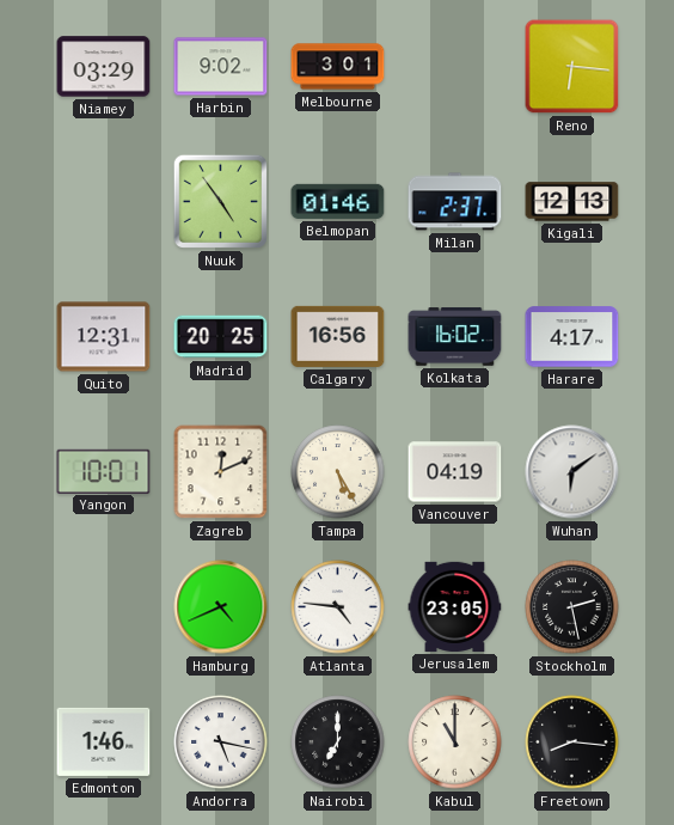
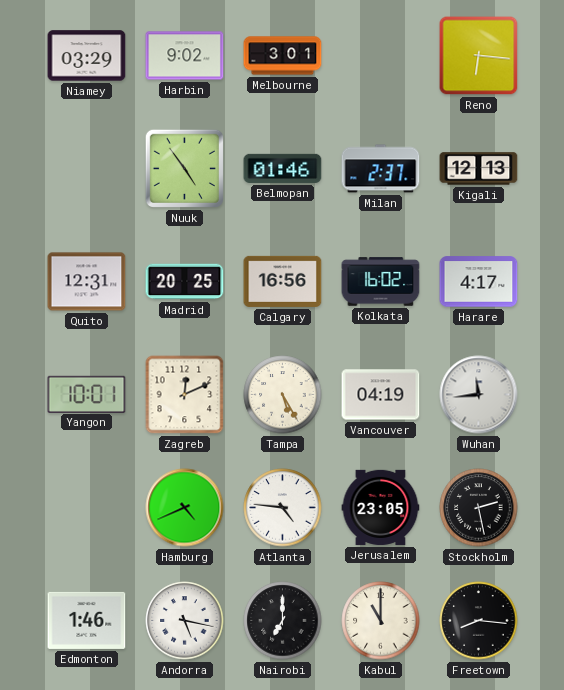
Wuhan: 6:09 -> 11:44 (479, 395)
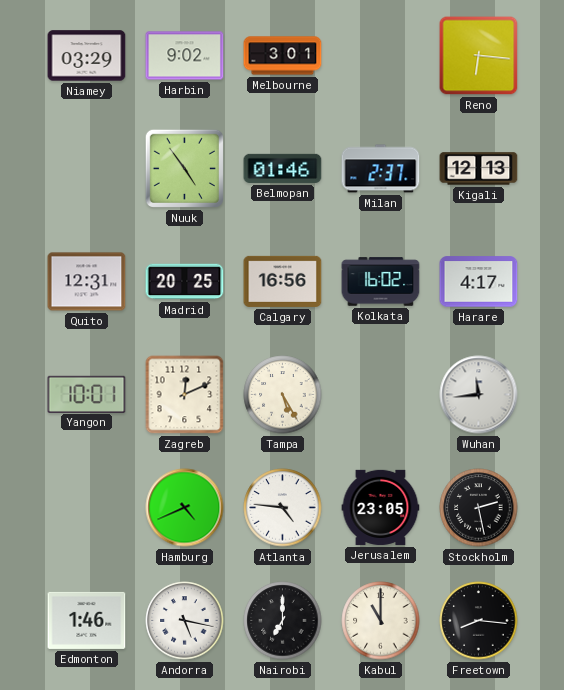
Vancouver: 04:19 -> none (381, 395)
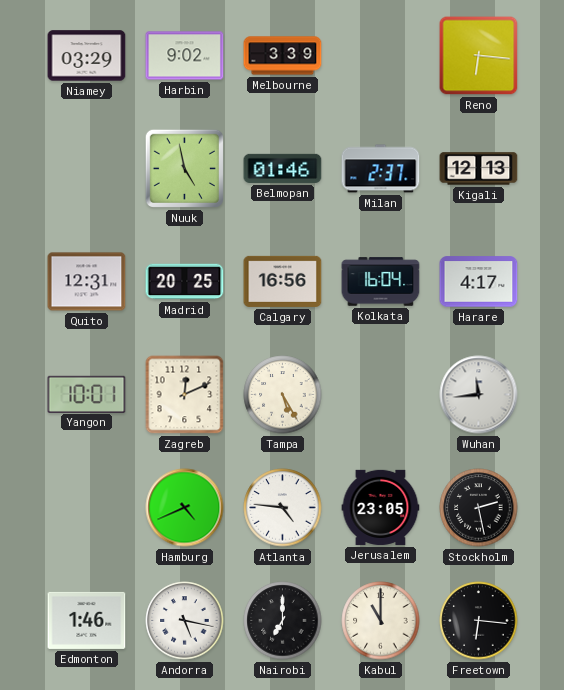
Melbourne: 3:01 -> 3:39 (283, 56)
Nuuk: 4:54 -> 4:58 (184, 168)
Kolkata: 16:02 -> 16:04 (381, 282)
Freetown: 8:16 -> 6:16 (479, 621)
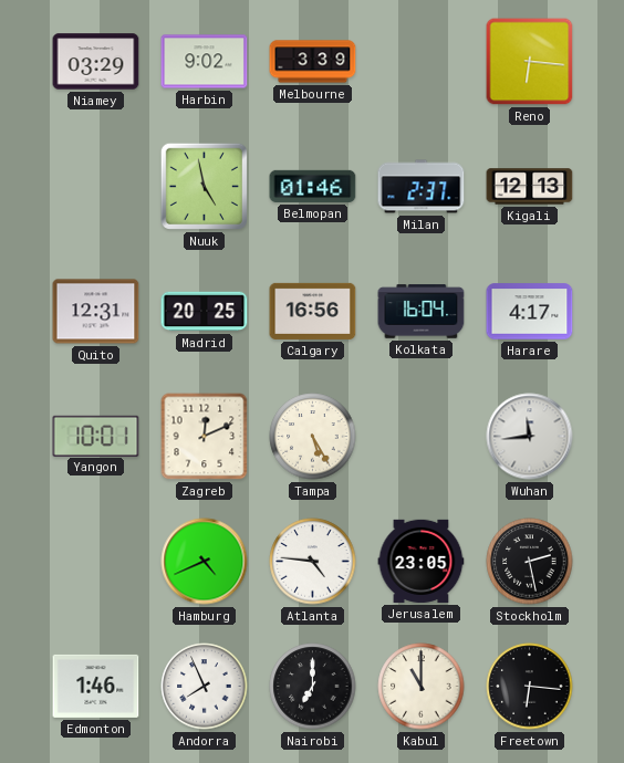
Andorra: 5:17 -> 7:56 (205, 687)
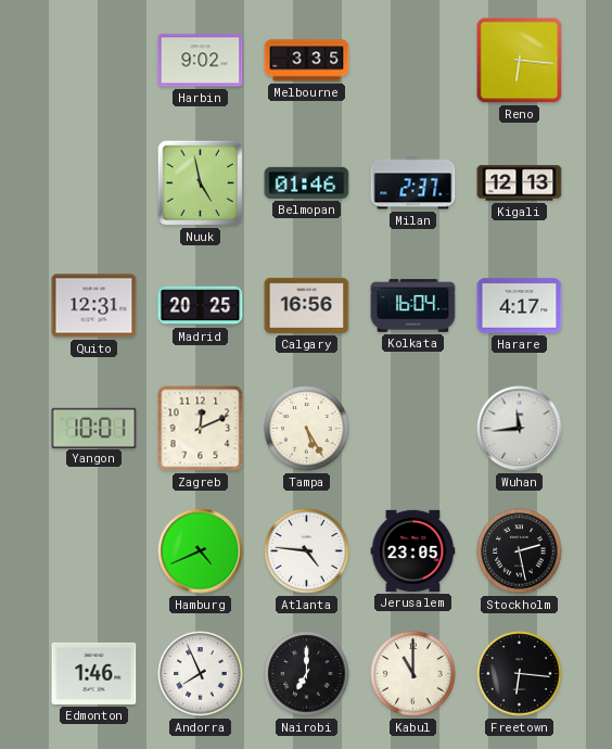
Niamey: 03:29 -> none (96, 62)
Melbourne: 3:39 -> 3:35 (307, 61)
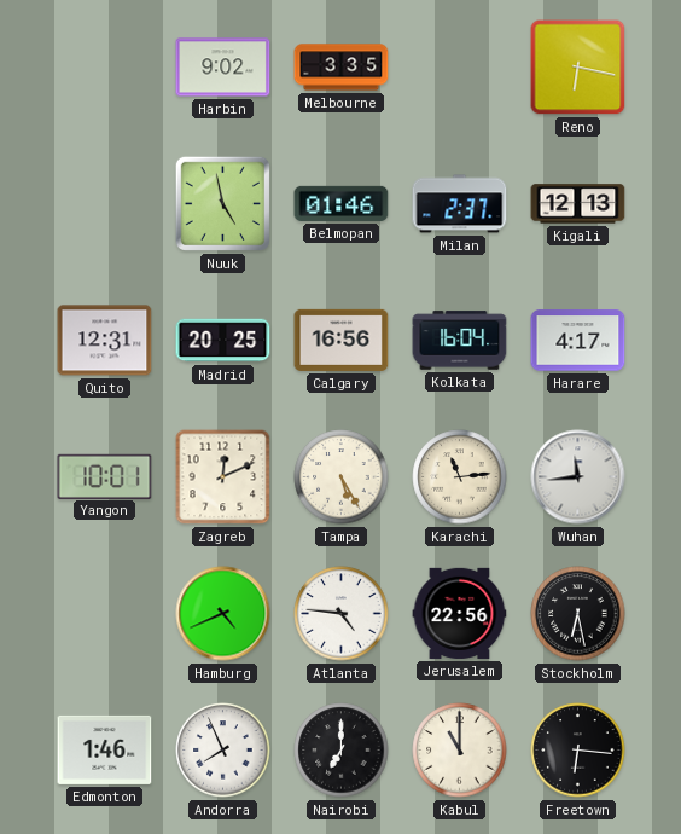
Reno: 6:16 -> 6:17 (578, 68)
Karachi: none -> 11:14 (460, 477)
Jerusalem: 23:05 -> 22:56 (460, 613)
Stockholm: 2:28 -> 6:28 (578, 614)
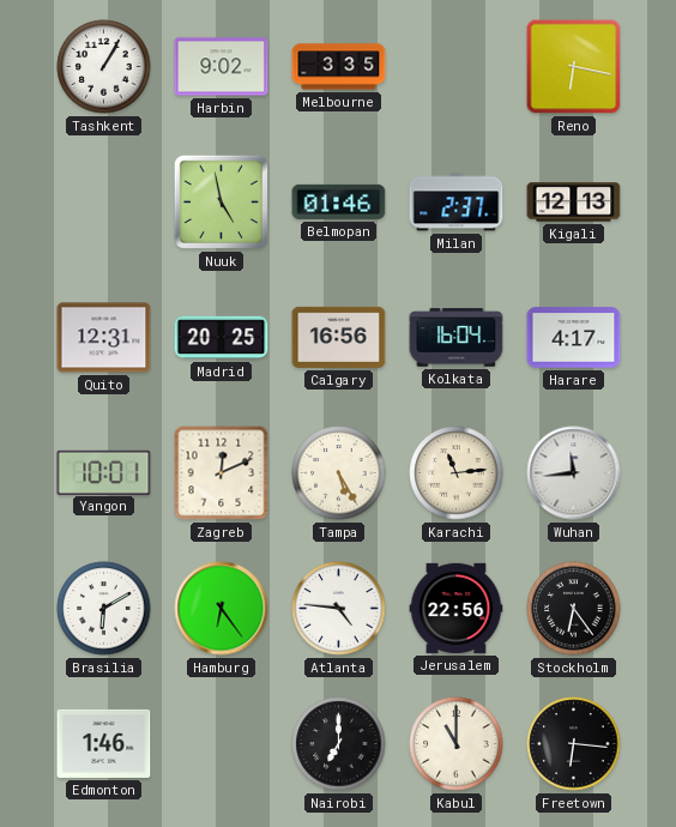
Tashkent: none -> 1:05 (104, 67)
Brasilia: none -> 6:10 (104, 609)
Hamburg: 4:41 -> 6:24 (222, 609)
Stockholm: 6:28 -> 6:24 (574, 609)
Andorra: 7:56 -> none (223, 751)
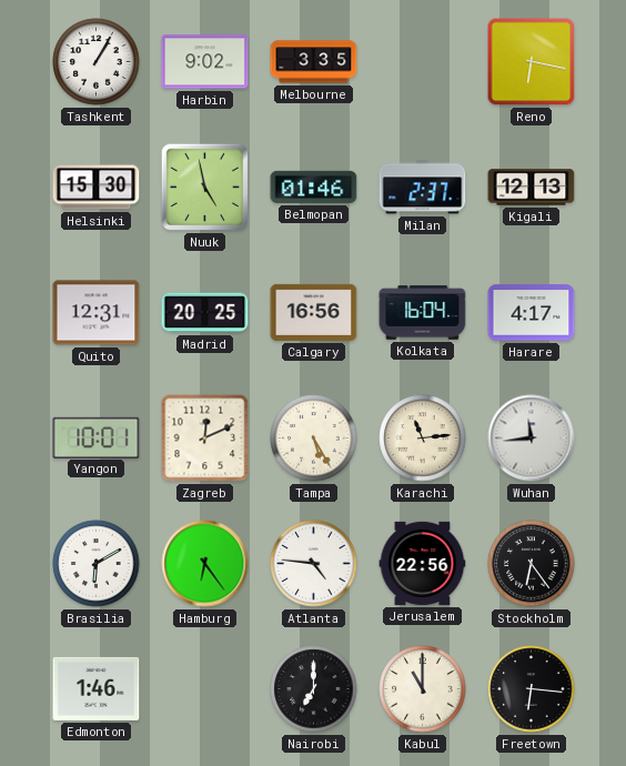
Helsinki: none -> 15:30 (97, 188)
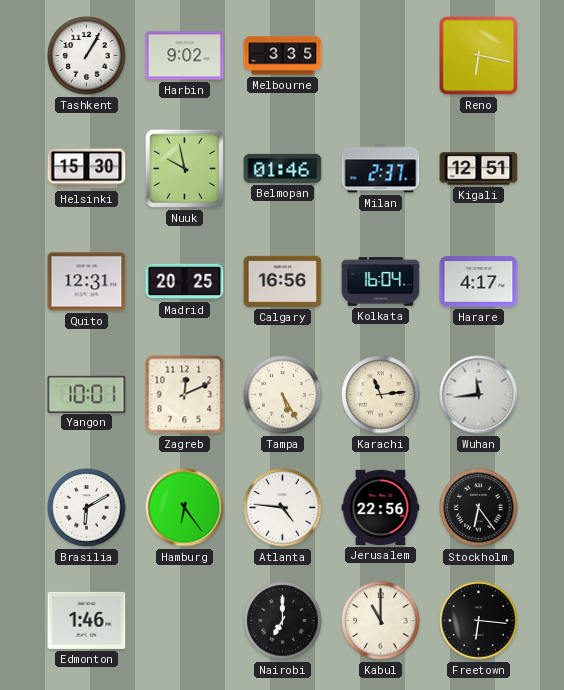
Nuuk: 4:58 -> 9:58 (184, 168)
Kigali: 12:13 -> 12:51 (479, 169)
